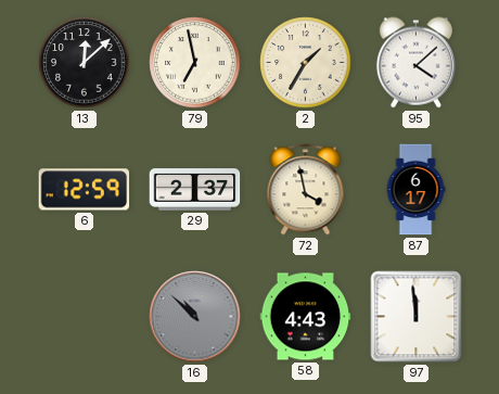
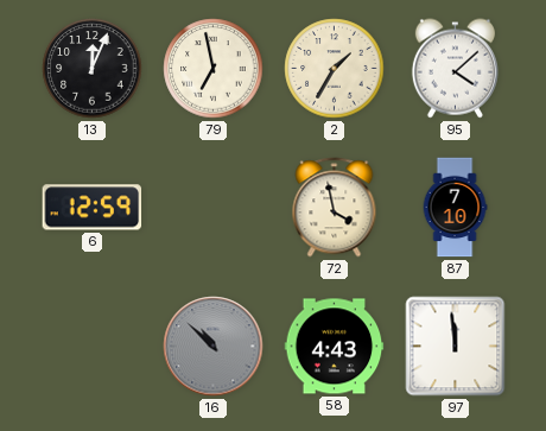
13: 12:08 -> 12:04 (93, 69)
29: 2:37 -> none (195, 190)
87: 6:17 -> 7:10 (455, 208)
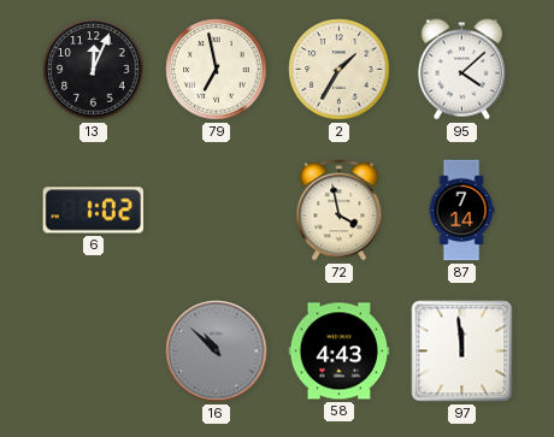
6: 12:59 -> 1:02 (94, 211)
87: 7:10 -> 7:14 (461, 211)
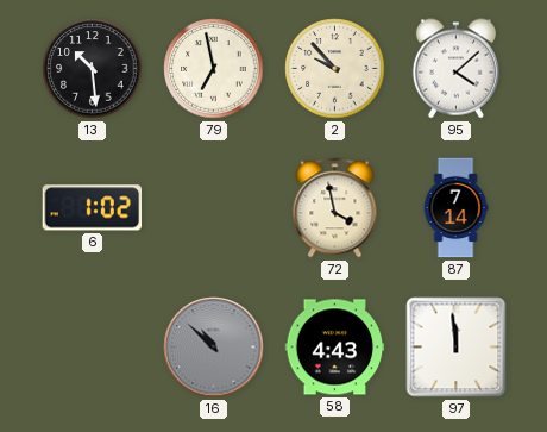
13: 12:04 -> 10:29 (93, 69)
2: 1:35 -> 9:53 (335, 69)
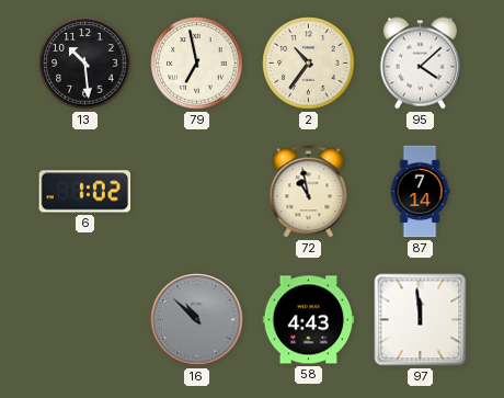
2: 9:53 -> 10:36 (309, 64)
72: 3:58 -> 10:58 (309, 192)
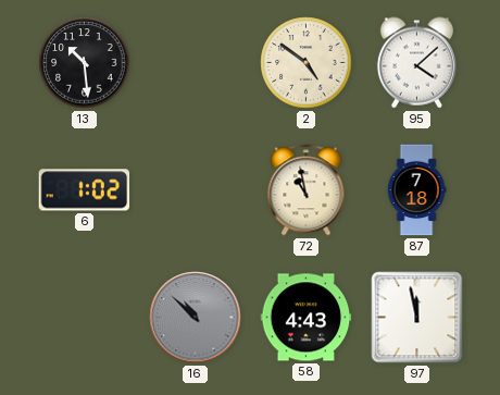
79: 6:58 -> none (197, 64)
2: 10:36 -> 4:51 (307, 63)
87: 7:14 -> 7:18 (416, 190)
97: 11:59 -> 11:58 (417, 318)
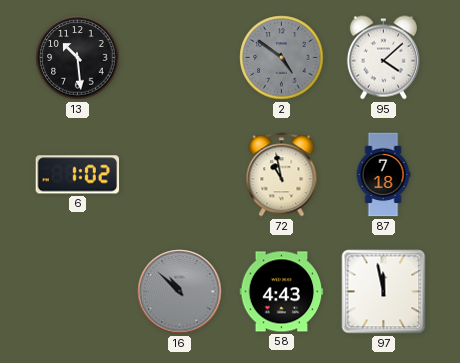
2 dial: cream -> grey (282, 58)
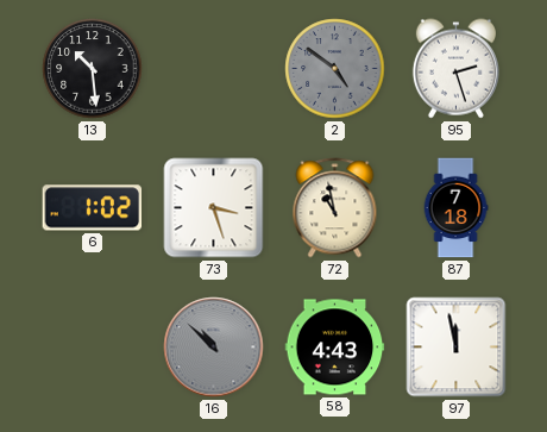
95: 4:08 -> 2:27 (455, 69)
73: none -> 3:27 (214, 208)
